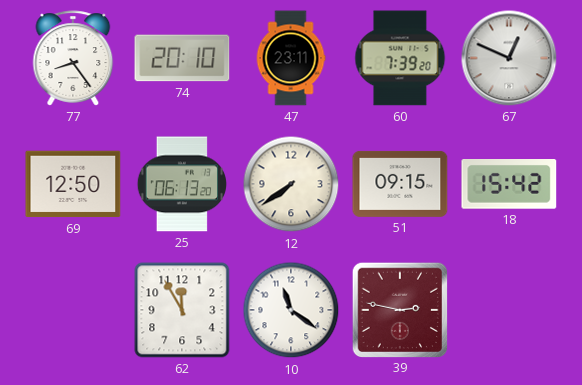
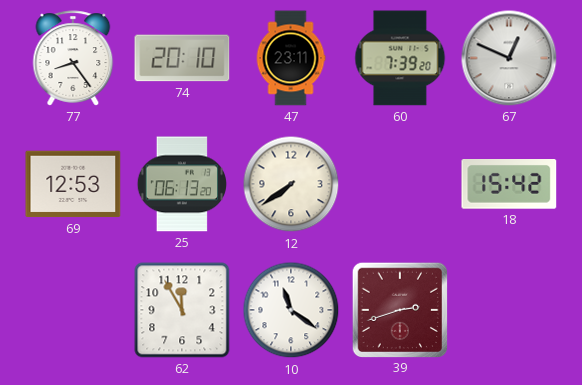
69: 12:50 -> 12:53 (73, 184)
51: 09:15 -> none (400, 184)
39: 2:47 -> 2:42 (399, 309)
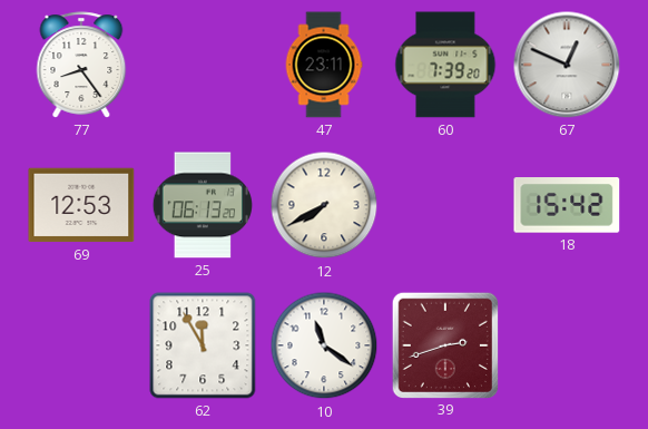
74: 20:10 -> none (182, 58)
12: 7:39 -> 7:40 (324, 205)
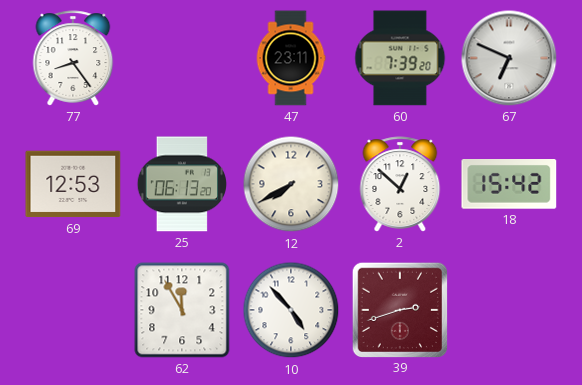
67: 12:49 -> 6:49 (509, 58)
2: none -> 12:52 (400, 184)
10: 11:21 -> 4:53 (291, 310)
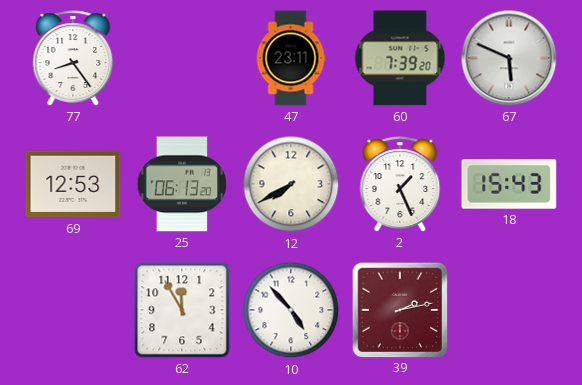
67: 6:49 -> 5:49 (509, 58)
2: 12:52 -> 1:26 (400, 184)
18: 15:42 -> 15:43 (509, 185)
39: 2:42 -> 2:13 (399, 309)
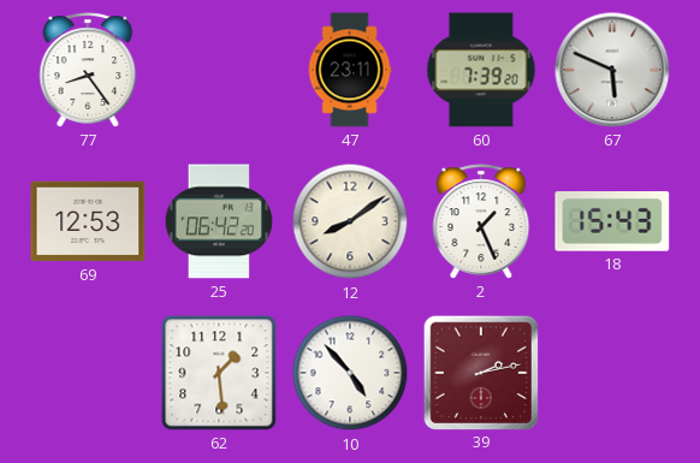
25: 06:13 -> 06:42 (218, 221)
12: 7:40 -> 8:09 (350, 221)
62: 11:55 -> 1:29 (219, 373)
